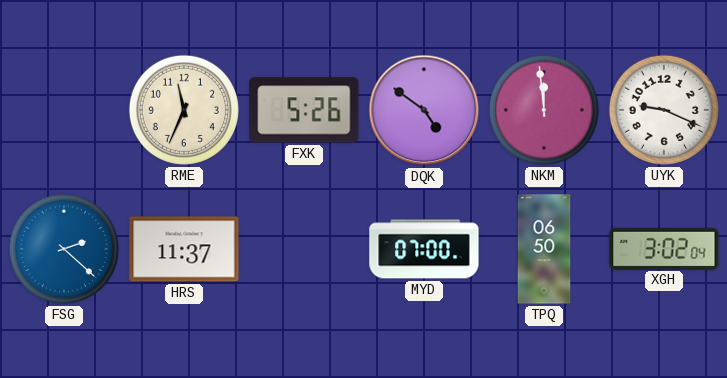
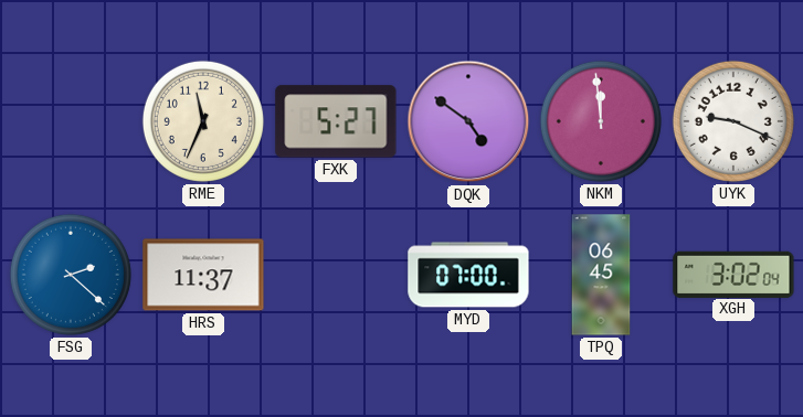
FXK: 5:26 -> 5:27 (336, 121)
TPQ: 06:50 -> 06:45 (601, 275)
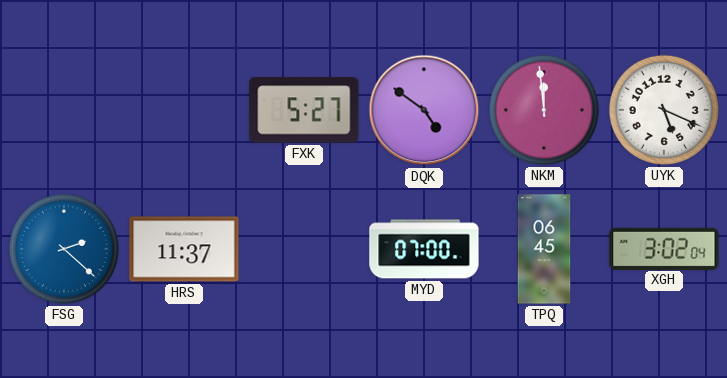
RME: 11:34 -> none (203, 121)
UYK: 9:19 -> 5:19 (664, 110)
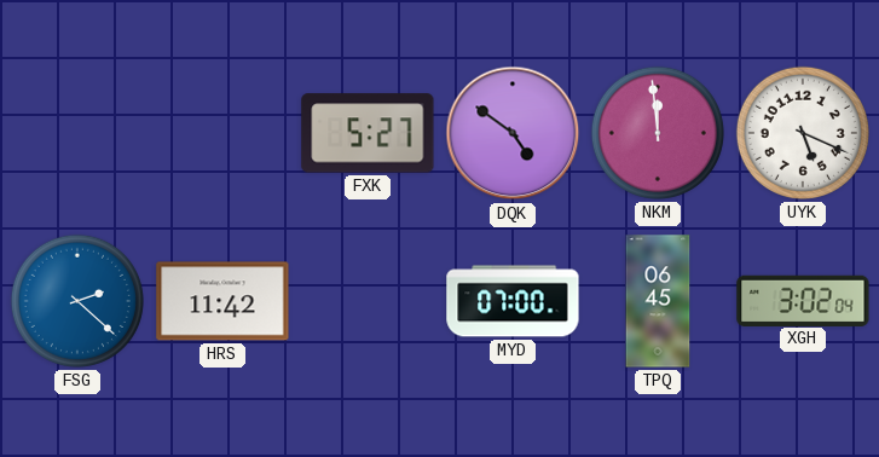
HRS: 11:37 -> 11:42 (222, 301)
